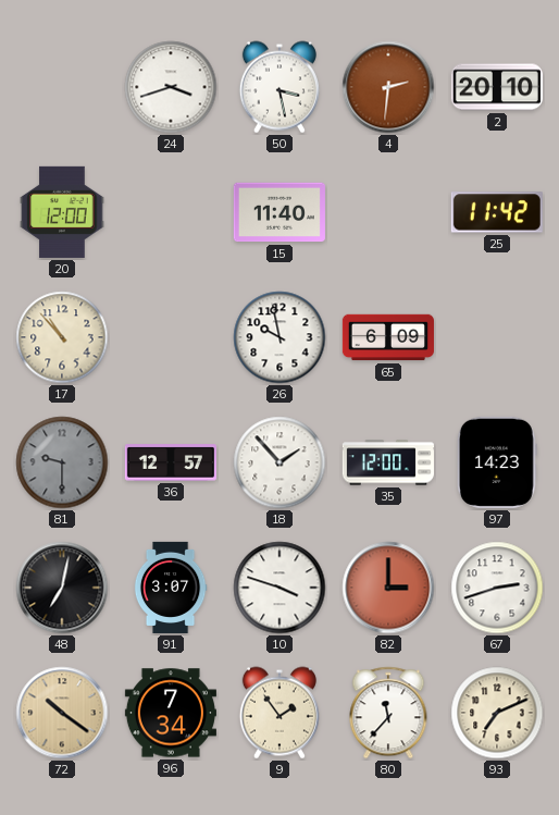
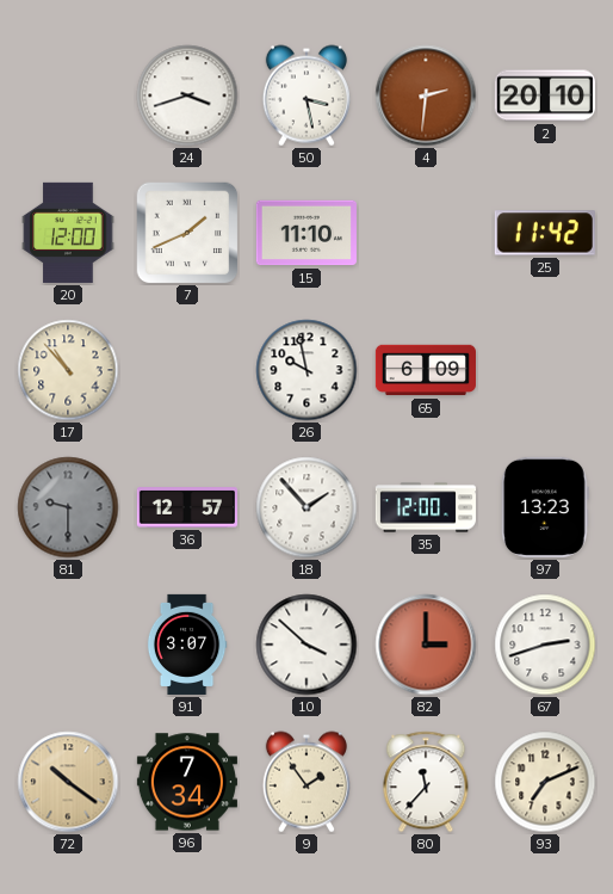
7: none -> 1:41 (187, 233)
15: 11:40 -> 11:10 (306, 233)
97: 14:23 -> 13:23 (545, 507)
48: 7:02 -> none (62, 588)
10: 3:48 -> 3:52 (306, 645)
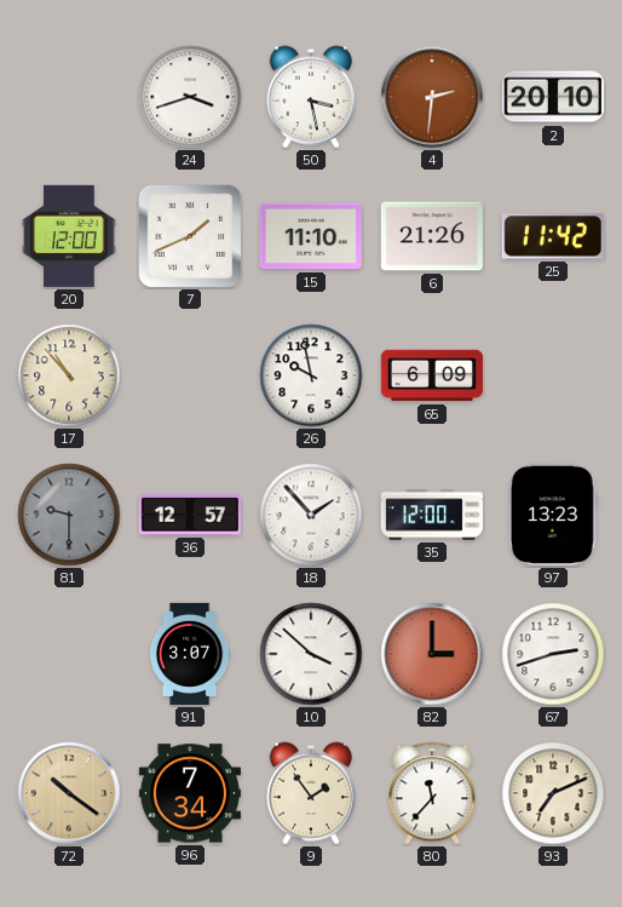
6: none -> 21:26 (432, 236)
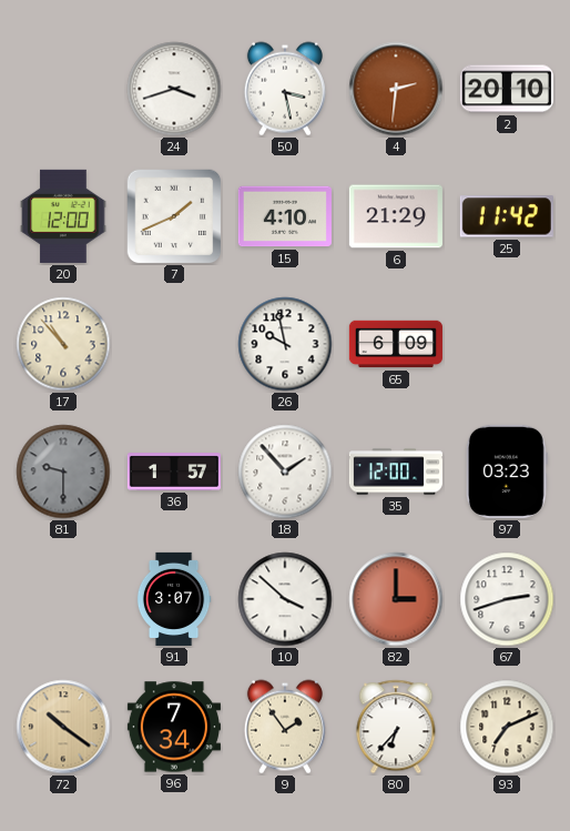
15: 11:10 -> 4:10 (285, 216)
6: 21:26 -> 21:29 (396, 216)
36: 12:57 -> 1:57 (174, 472)
97: 13:23 -> 03:23 (507, 472)
80: 11:37 -> 6:37 (396, 727)
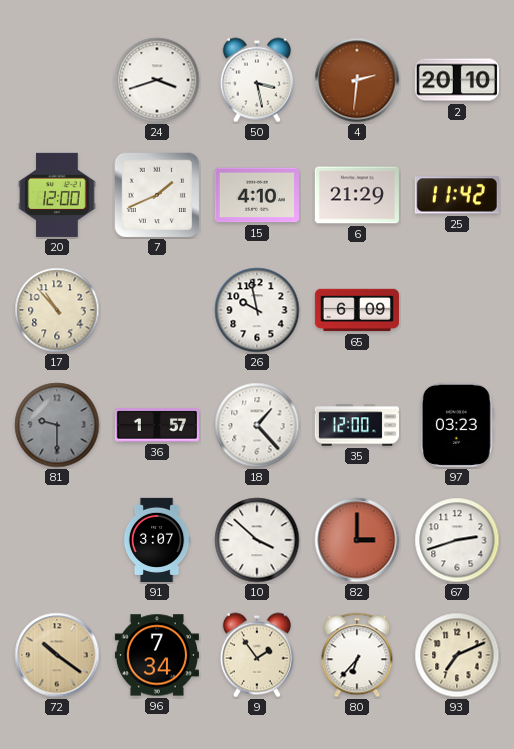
18: 1:53 -> 1:23 (257, 425)
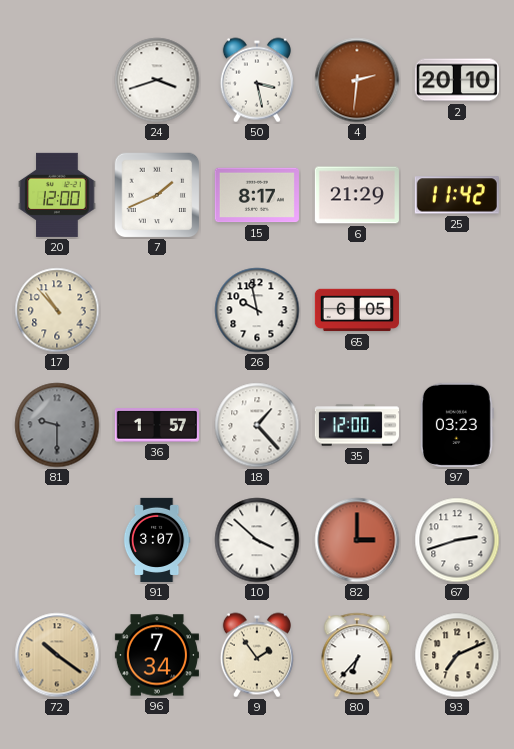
15: 4:10 -> 8:17 (257, 195)
65: 6:09 -> 6:05 (357, 310)
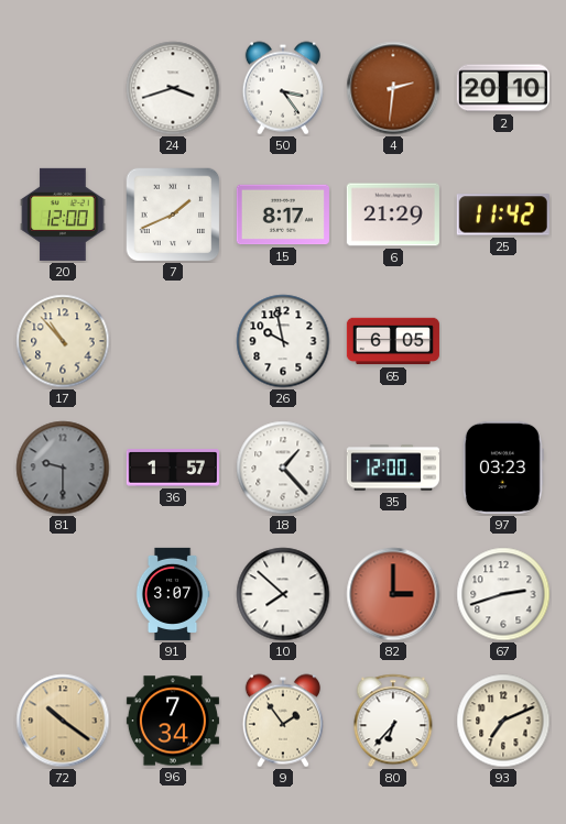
50: 3:28 -> 3:24 (283, 88)
10: 3:52 -> 7:52 (283, 594)
